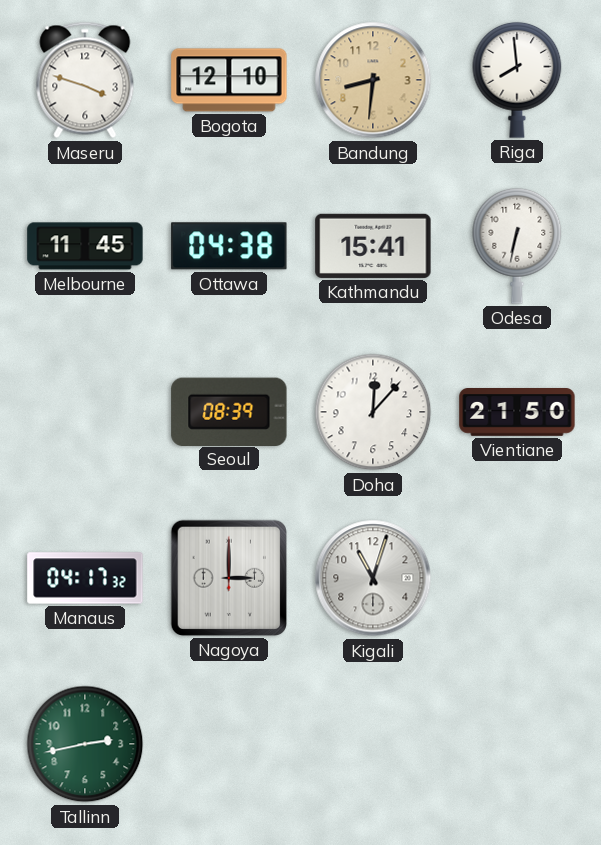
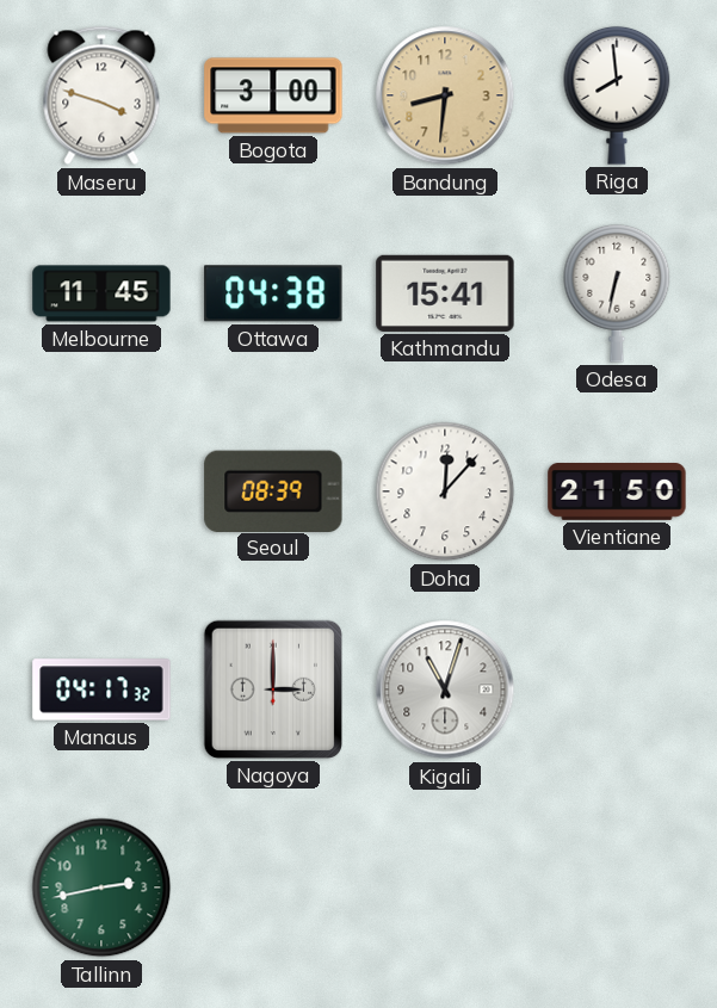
Bogota: 12:10 -> 3:00 (273, 95)
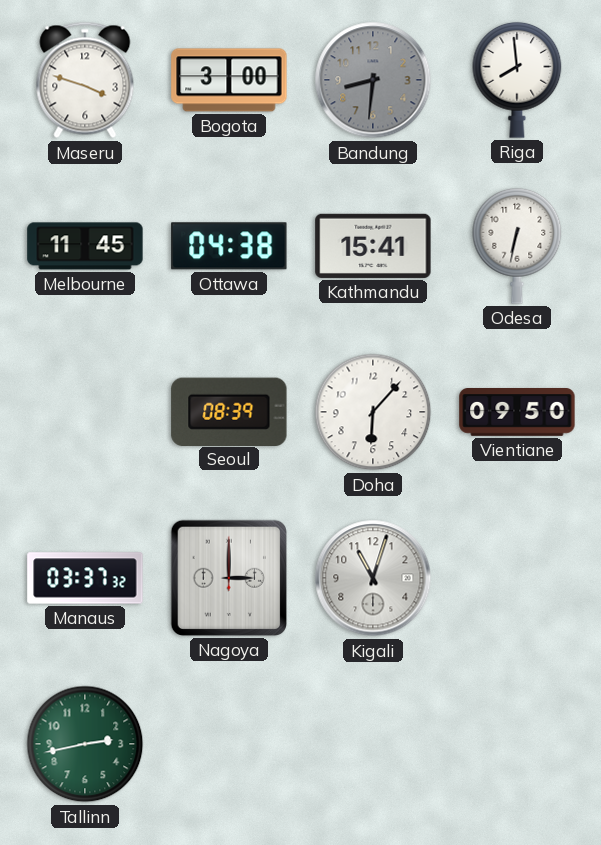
Bandung dial: champagne -> grey (373, 80)
Doha: 12:07 -> 6:07 (373, 412)
Vientiane: 21:50 -> 09:50 (517, 413)
Manaus: 04:17 -> 03:37 (85, 578)
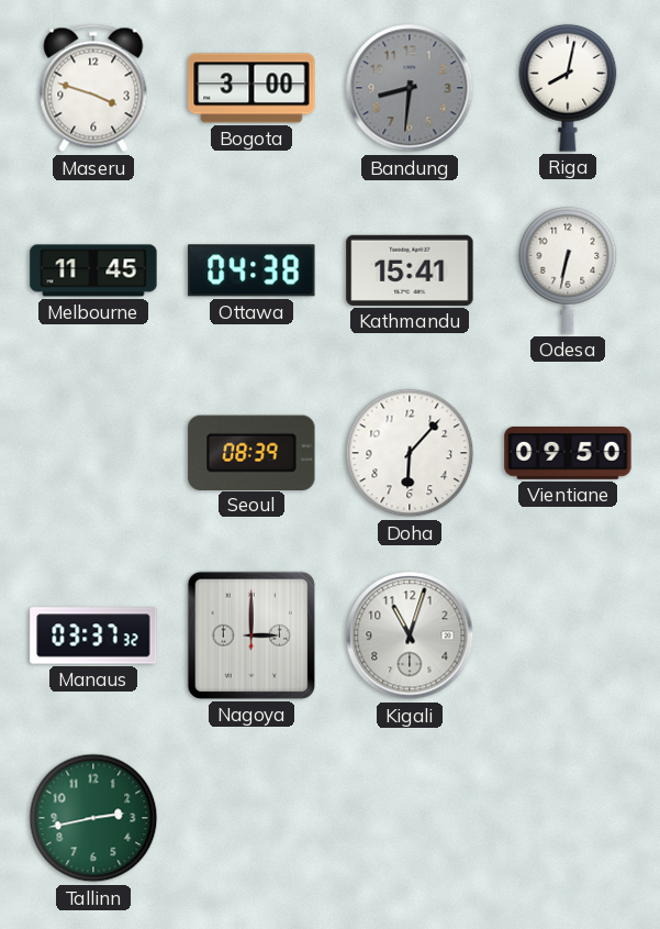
Riga: 7:59 -> 8:02 (568, 88)
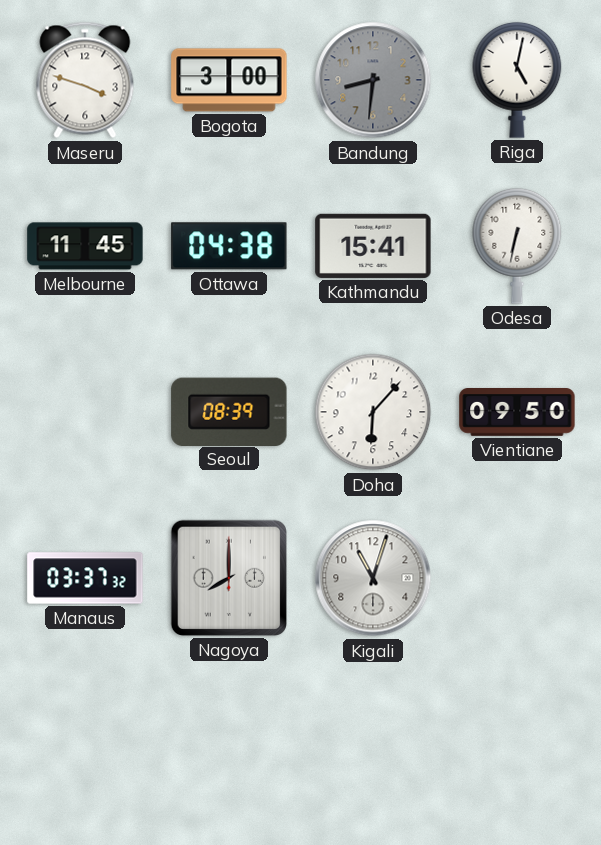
Riga: 8:02 -> 5:02 (517, 80)
Nagoya: 3:00 -> 8:00 (229, 578)
Tallinn: 2:43 -> none (93, 818)
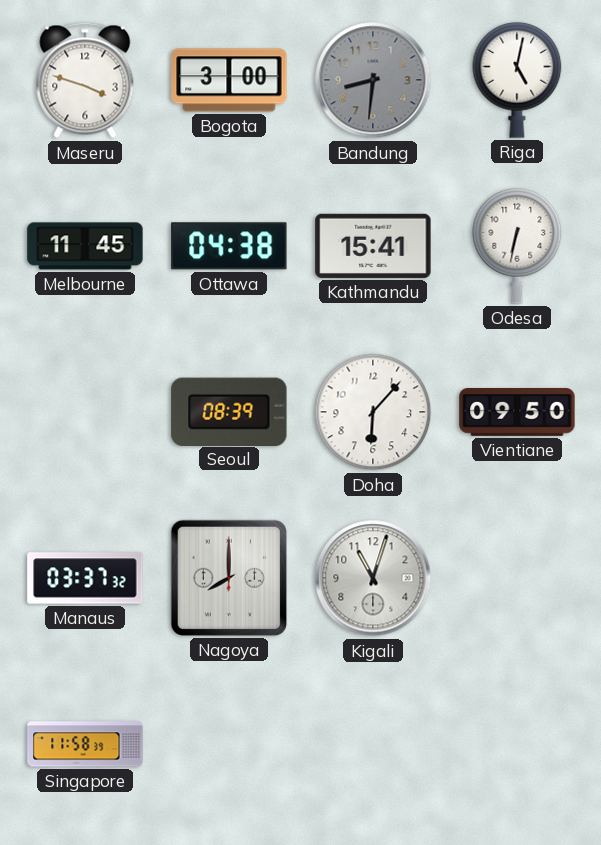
Singapore: none -> 11:58 (85, 744)
